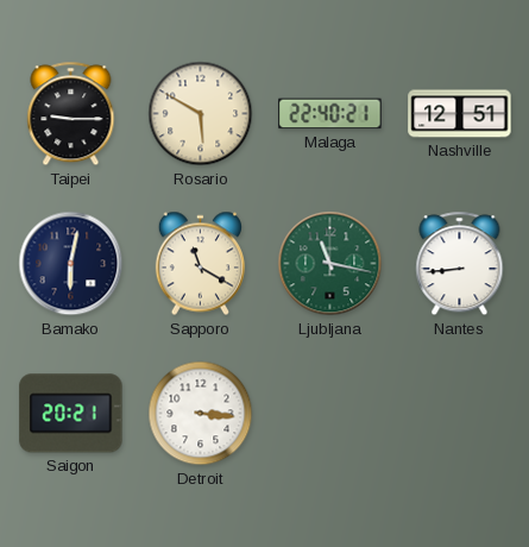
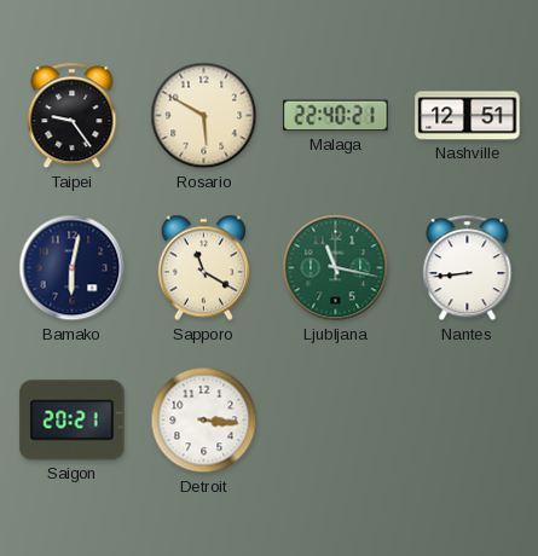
Taipei: 9:15 -> 9:24 (73, 116)
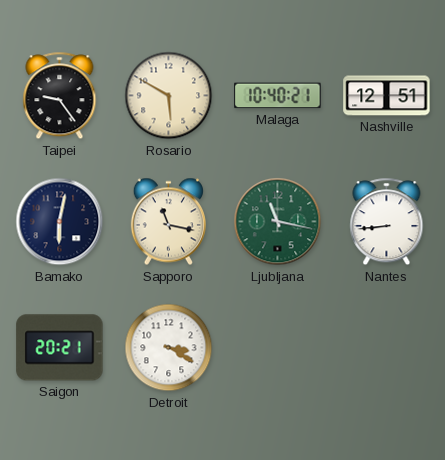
Malaga: 22:40 -> 10:40 (278, 96)
Sapporo: 11:20 -> 11:17 (168, 222)
Detroit: 3:16 -> 3:20 (169, 348)
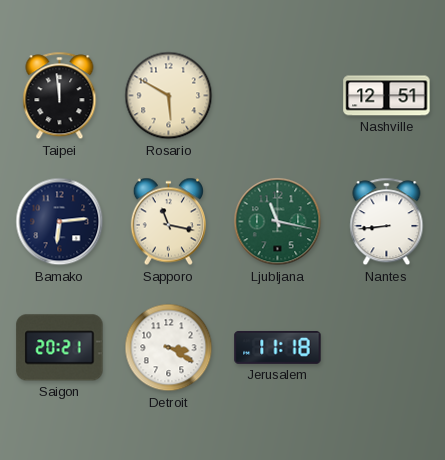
Taipei: 9:24 -> 11:59 (60, 96)
Malaga: 10:40 -> none (278, 96)
Bamako: 6:02 -> 6:14 (60, 222)
Jerusalem: none -> 11:18 (278, 347)
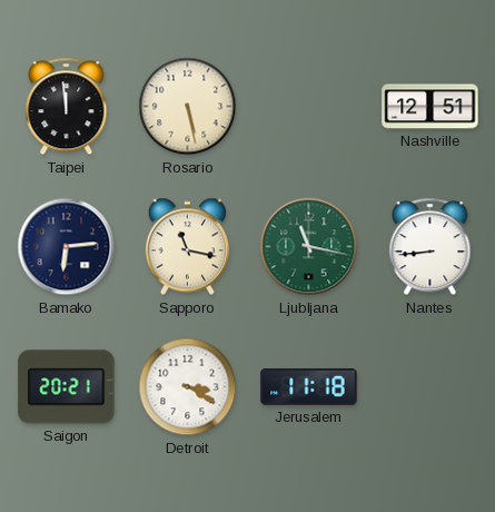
Rosario: 5:50 -> 5:28 (188, 107)
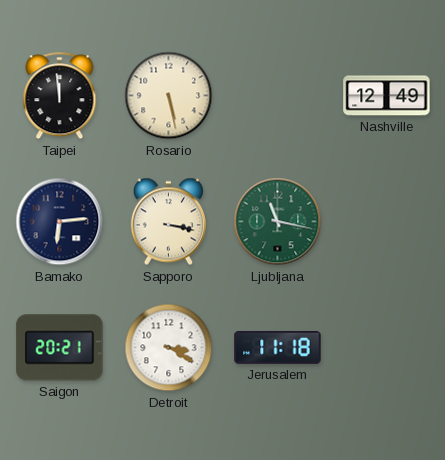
Nashville: 12:51 -> 12:49 (387, 96)
Sapporo: 11:17 -> 3:17 (168, 222)
Nantes: 8:44 -> none (430, 247)
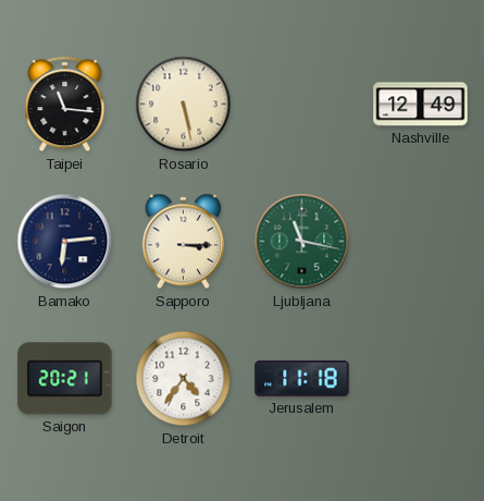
Taipei: 11:59 -> 11:16 (65, 105)
Sapporo: 3:17 -> 3:15 (183, 242)
Detroit: 3:20 -> 4:36 (184, 379)
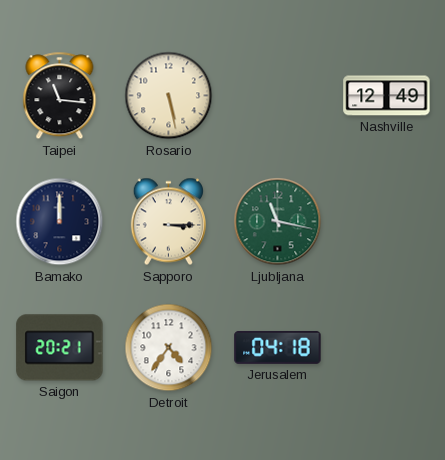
Bamako: 6:14 -> 12:00 (60, 222)
Jerusalem: 11:18 -> 04:18 (278, 347)
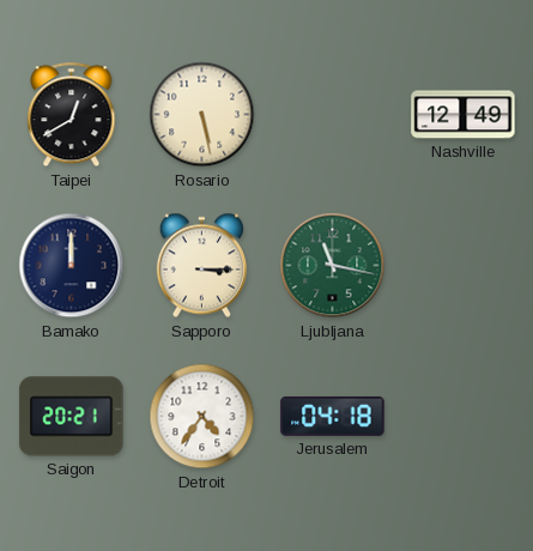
Taipei: 11:16 -> 12:40 (72, 115)
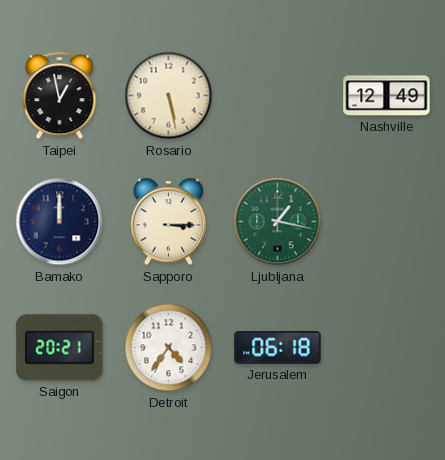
Taipei: 12:40 -> 12:58 (60, 96)
Ljubljana: 11:17 -> 1:17 (278, 222)
Jerusalem: 04:18 -> 06:18 (278, 347)
